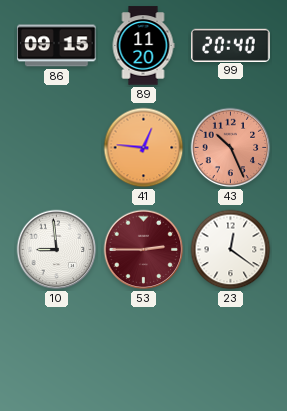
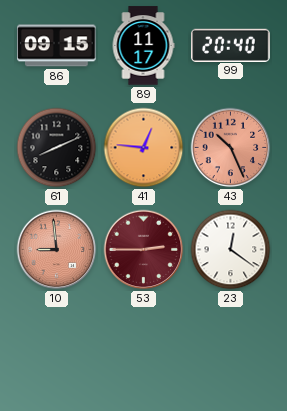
89: 11:20 -> 11:17 (143, 46)
61: none -> 8:11 (57, 148)
10 dial: white -> salmon (57, 250)
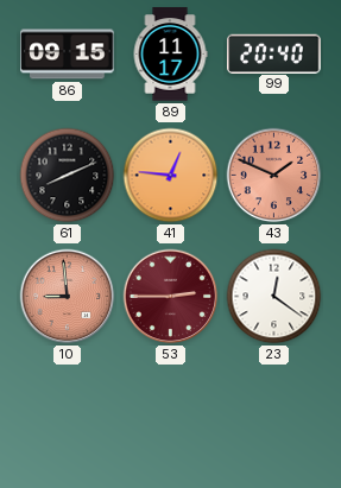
43: 10:26 -> 1:49 (274, 176)
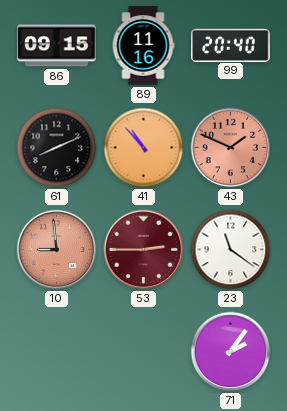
89: 11:17 -> 11:16 (143, 46)
41: 12:46 -> 10:53 (144, 148)
23: 12:21 -> 11:21 (231, 250)
71: none -> 2:06 (231, 352)
